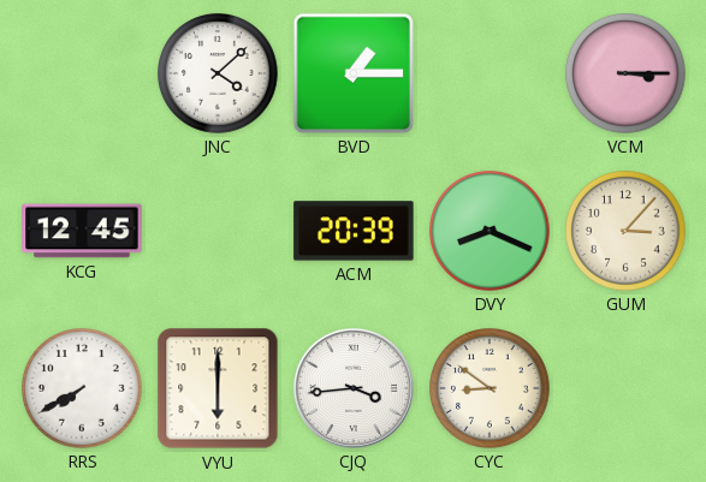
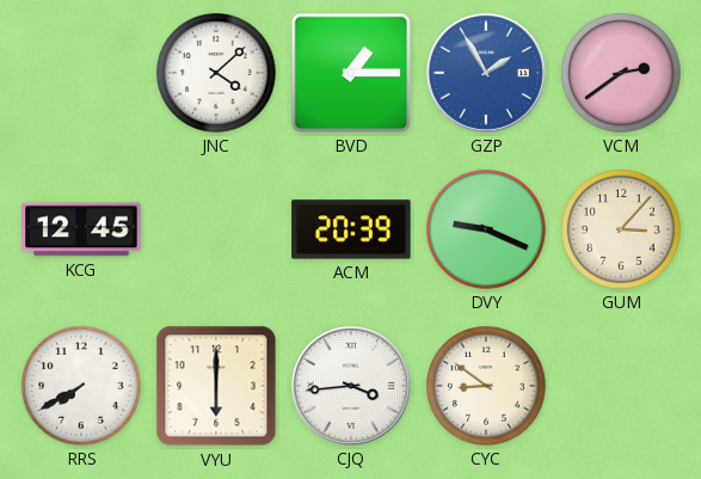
GZP: none -> 1:55 (486, 73)
VCM: 3:15 -> 2:39 (621, 73)
DVY: 8:19 -> 9:19 (486, 229)
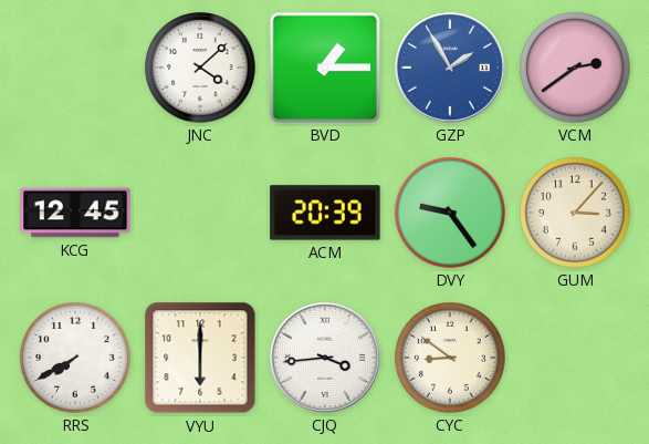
DVY: 9:19 -> 9:24 (450, 213)
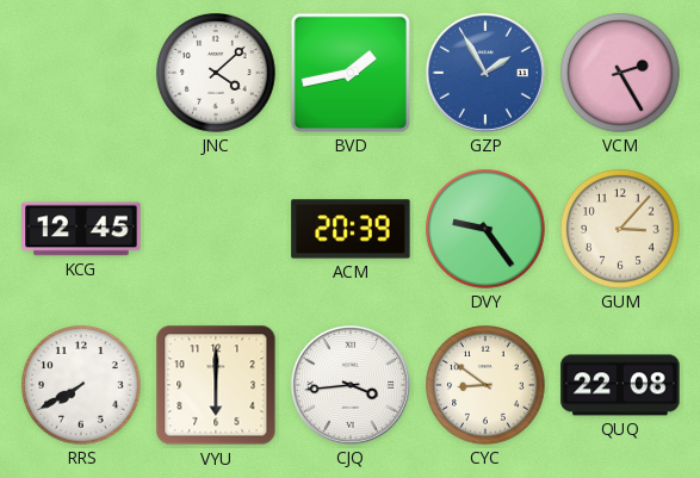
BVD: 1:15 -> 1:43 (351, 73)
VCM: 2:39 -> 2:25 (620, 73)
QUQ: none -> 22:08 (620, 385)
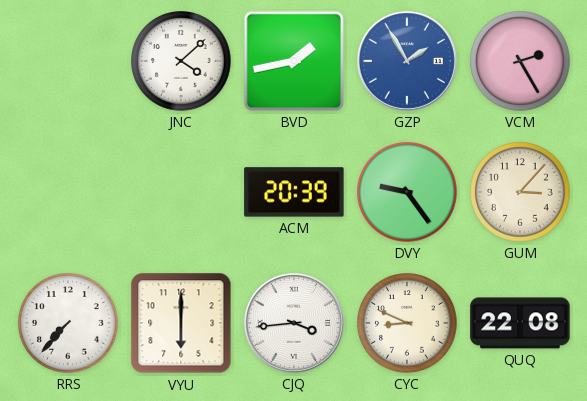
KCG: 12:45 -> none (81, 229)
RRS: 7:40 -> 7:37 (68, 323)
CYC: 8:51 -> 8:49 (407, 323)
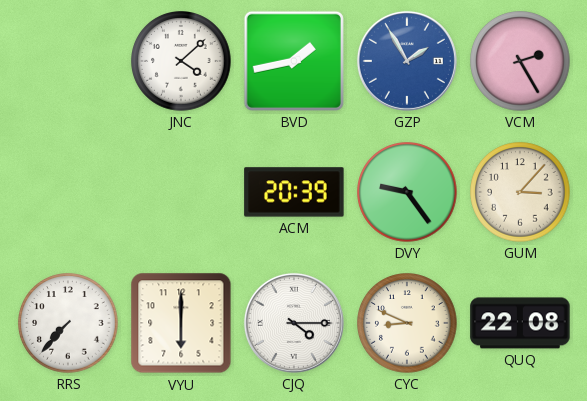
CJQ: 3:44 -> 4:15 (294, 323)
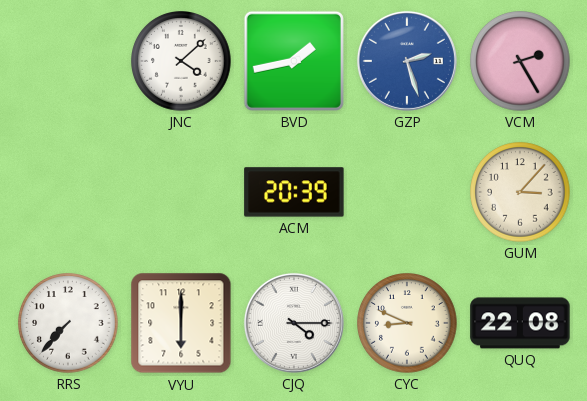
GZP: 1:55 -> 2:27 (407, 61)
DVY: 9:24 -> none (407, 192)
